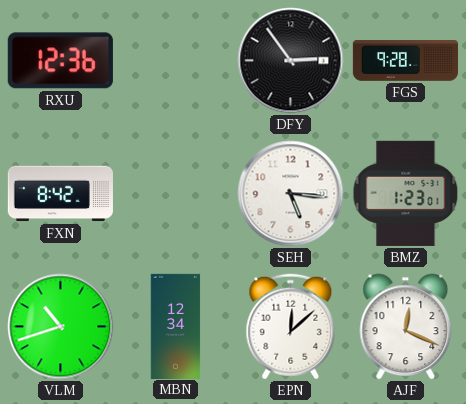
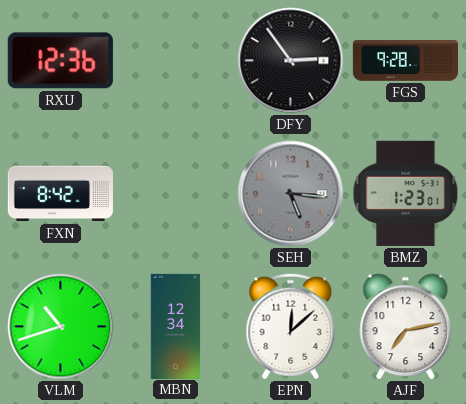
SEH dial: white -> grey (291, 194)
AJF: 12:19 -> 7:13 (406, 327)
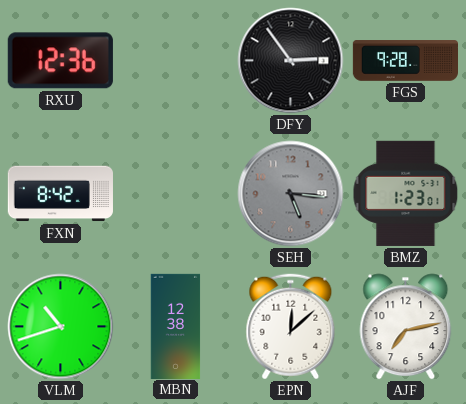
MBN: 12:34 -> 12:38 (176, 326)
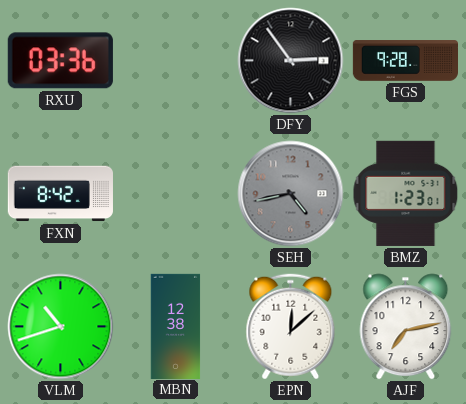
RXU: 12:36 -> 03:36 (60, 61)
SEH: 5:16 -> 4:43 (291, 194)
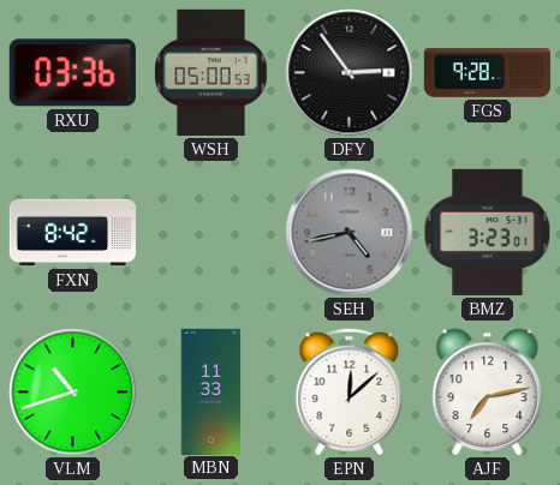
WSH: none -> 05:00 (210, 72)
BMZ: 1:23 -> 3:23 (488, 232)
MBN: 12:38 -> 11:33 (212, 391)
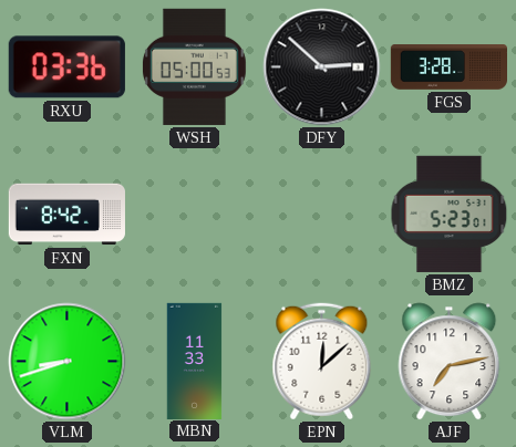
DFY: 2:54 -> 2:52 (322, 67)
FGS: 9:28 -> 3:28 (448, 67)
SEH: 4:43 -> none (350, 233)
BMZ: 3:23 -> 5:23 (450, 214)
VLM: 10:42 -> 8:42 (68, 362)
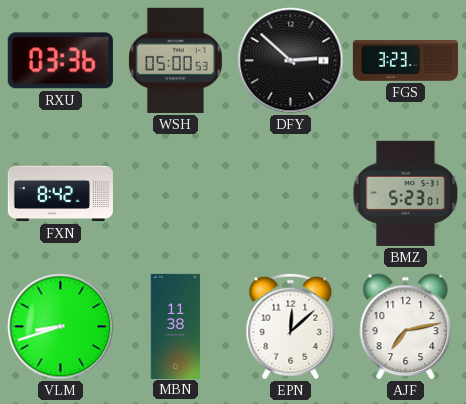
FGS: 3:28 -> 3:23 (405, 61)
MBN: 11:33 -> 11:38 (176, 326)
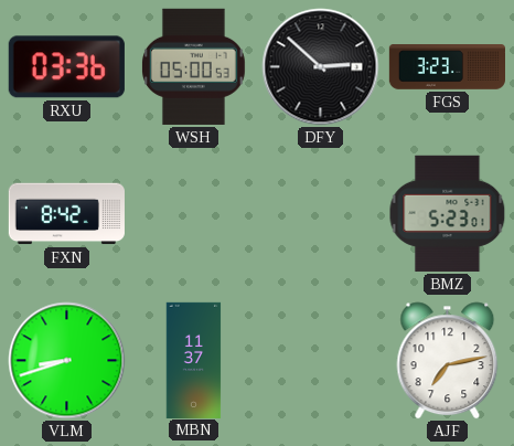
MBN: 11:38 -> 11:37 (194, 360)
EPN: 12:08 -> none (291, 327)
